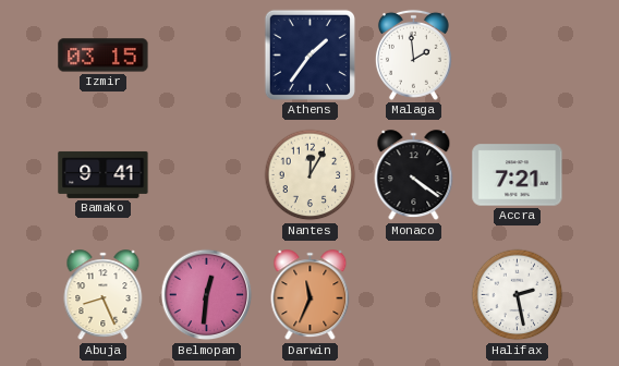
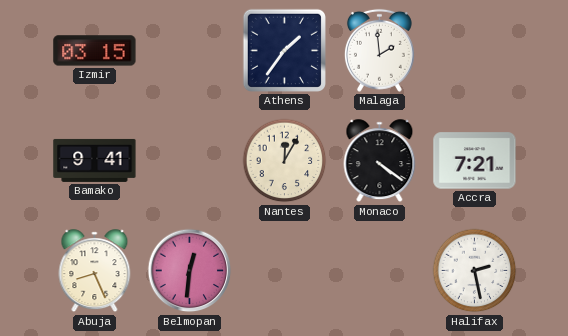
Darwin: 11:34 -> none (311, 295)
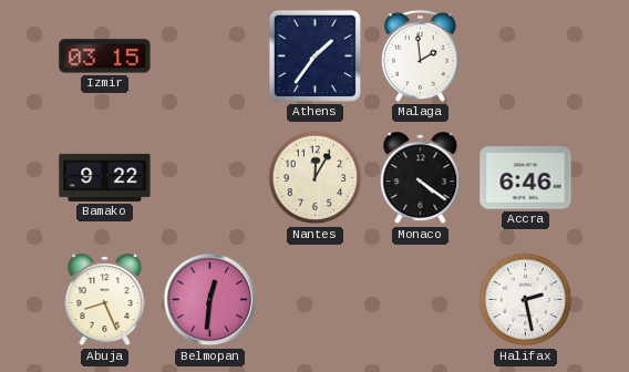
Bamako: 9:41 -> 9:22 (105, 177)
Accra: 7:21 -> 6:46 (526, 178)
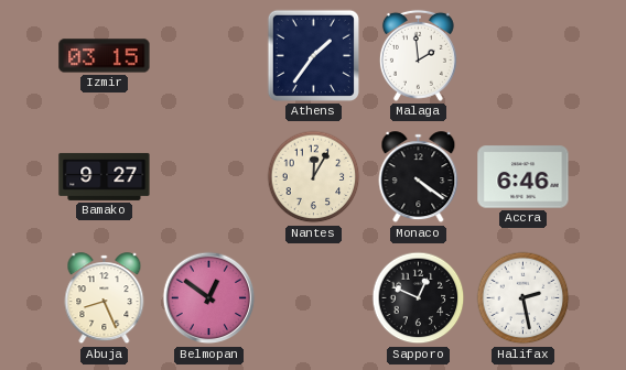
Bamako: 9:22 -> 9:27 (105, 176)
Belmopan: 12:31 -> 12:51 (209, 298)
Sapporo: none -> 12:49 (419, 298)
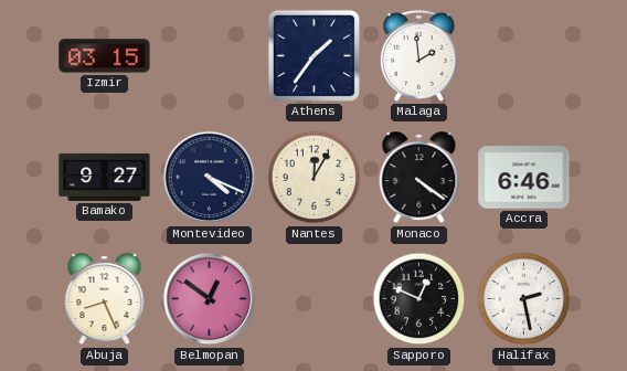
Montevideo: none -> 4:19 (210, 178)
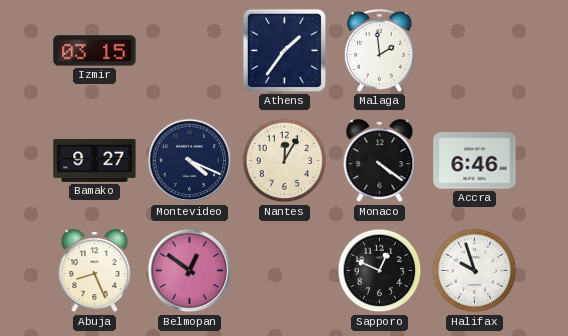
Halifax: 2:28 -> 9:57 (475, 271)
